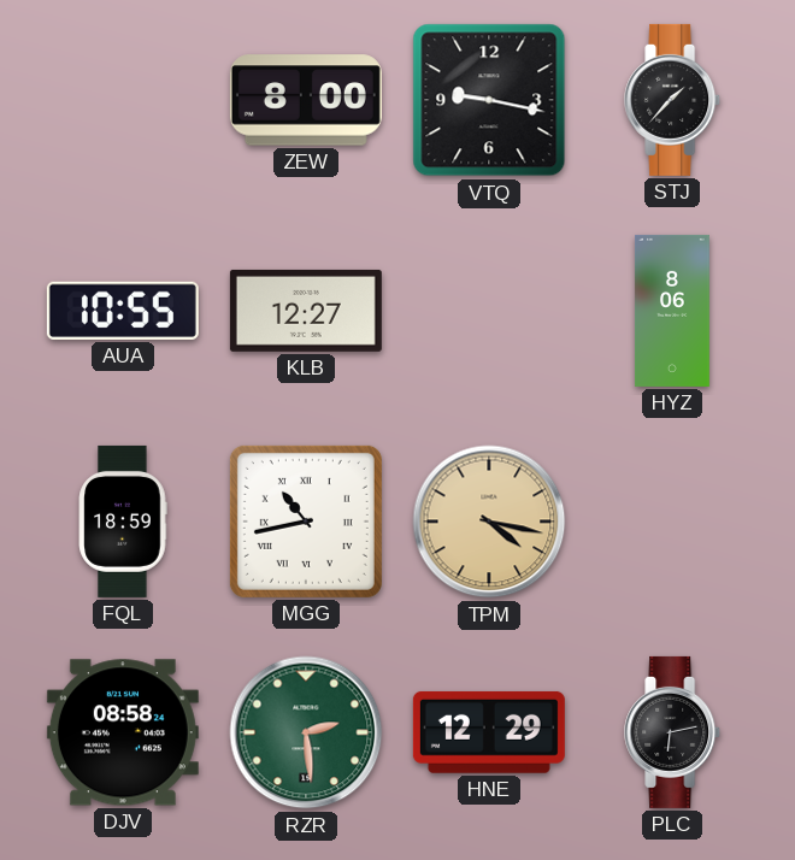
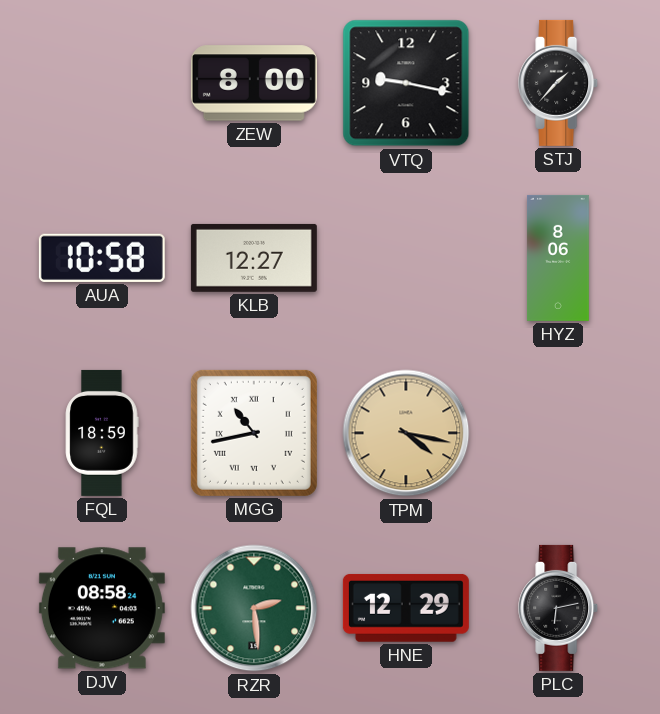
AUA: 10:55 -> 10:58 (102, 258)
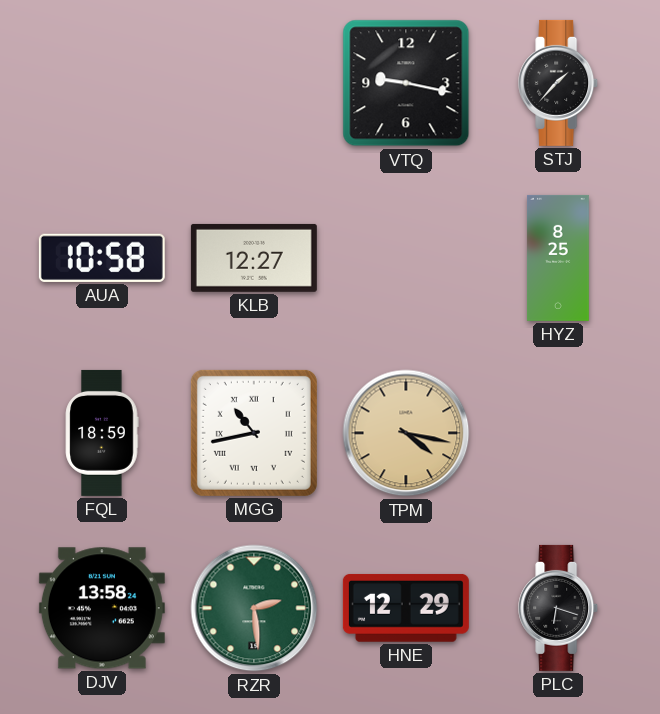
ZEW: 8:00 -> none (254, 83)
HYZ: 8:06 -> 8:25 (558, 258)
DJV: 08:58 -> 13:58 (102, 608)
PLC: 6:13 -> 6:18 (559, 608)
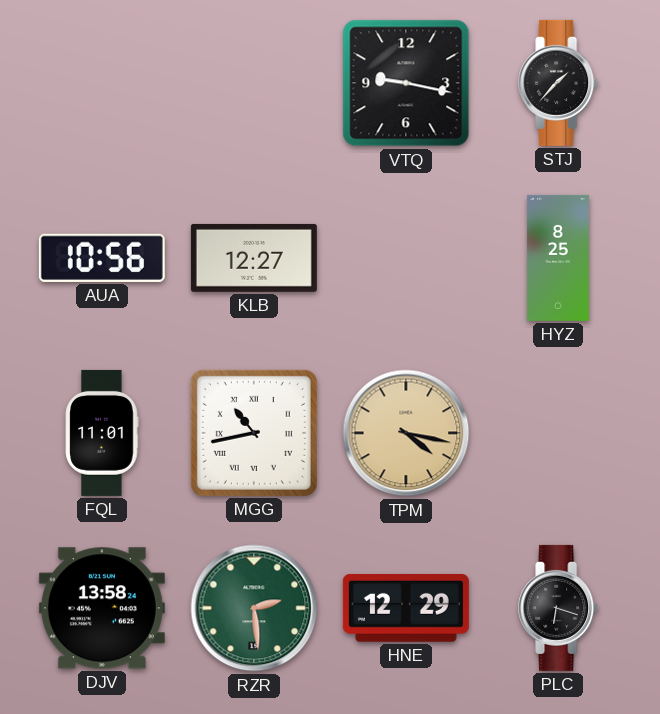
AUA: 10:58 -> 10:56 (102, 258)
FQL: 18:59 -> 11:01 (102, 433)
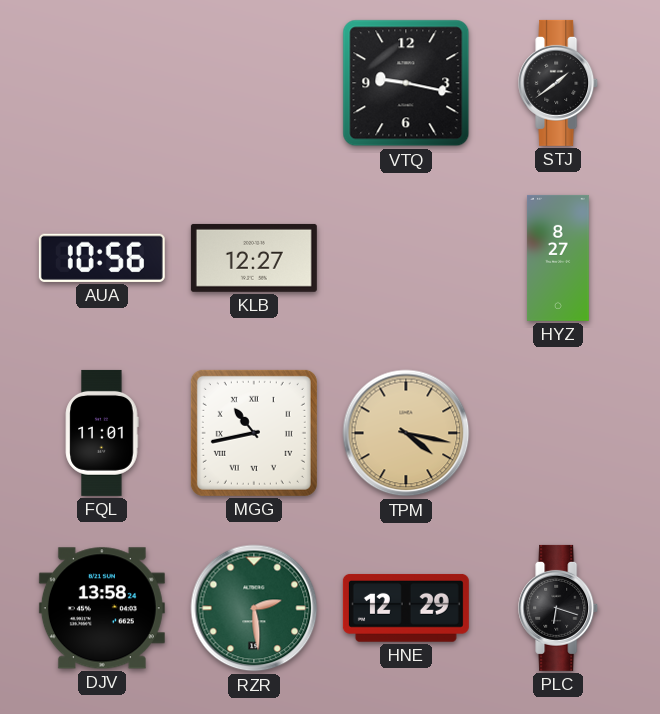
STJ: 1:37 -> 1:39 (559, 83)
HYZ: 8:25 -> 8:27 (558, 258)
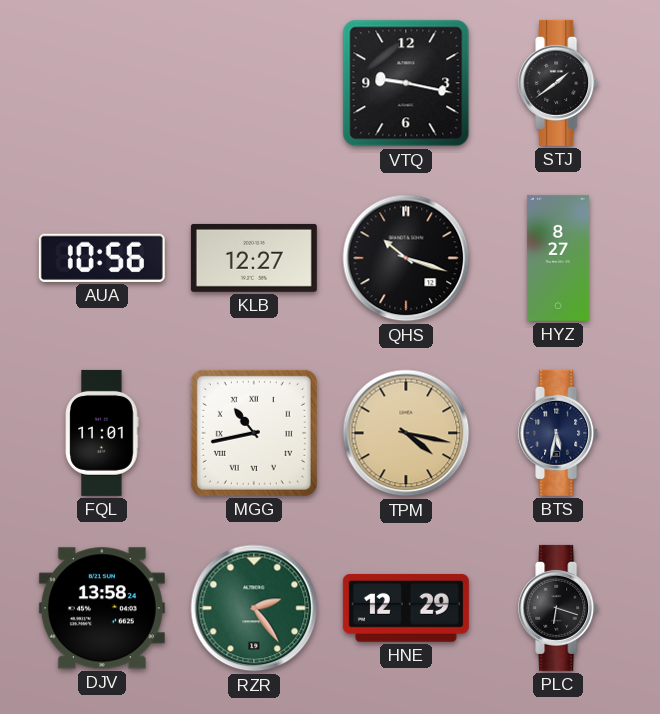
QHS: none -> 10:18 (406, 258)
BTS: none -> 5:32 (559, 433)
RZR: 2:29 -> 2:24 (254, 608)
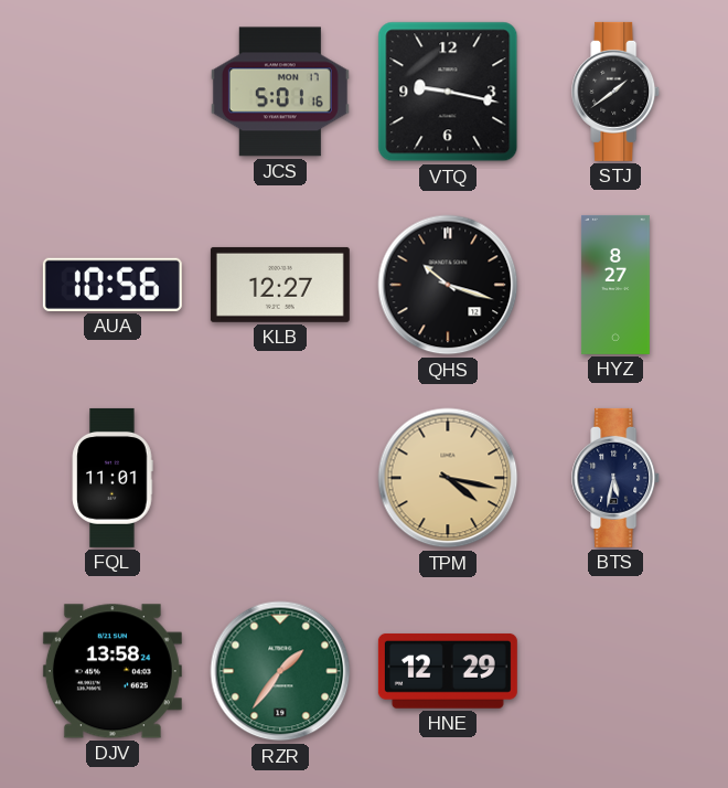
JCS: none -> 5:01 (280, 92)
MGG: 10:43 -> none (254, 433)
RZR: 2:24 -> 1:36 (280, 671)
PLC: 6:18 -> none (559, 608)
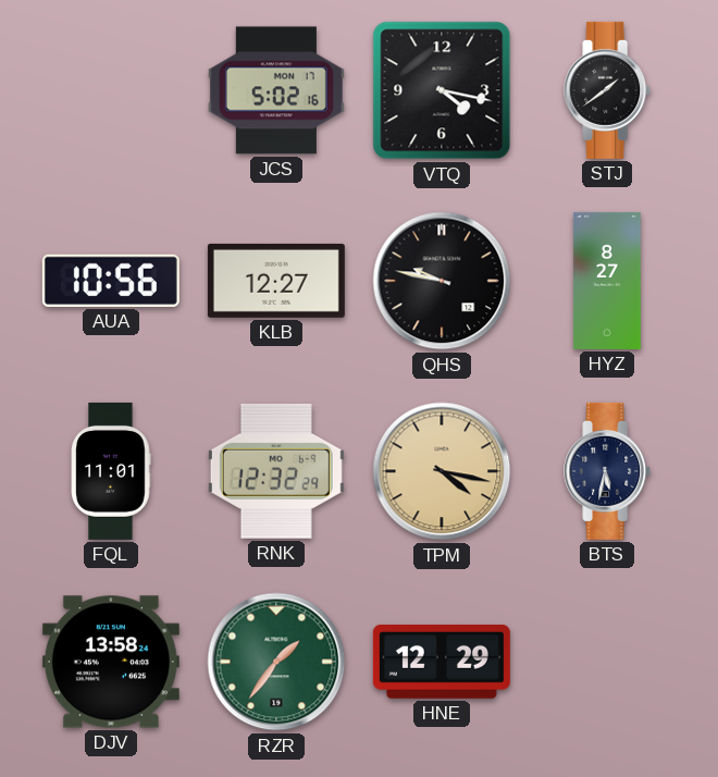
JCS: 5:01 -> 5:02 (276, 90)
VTQ: 9:17 -> 4:17 (442, 90)
QHS: 10:18 -> 9:47 (442, 281)
RNK: none -> 12:32 (276, 471)
